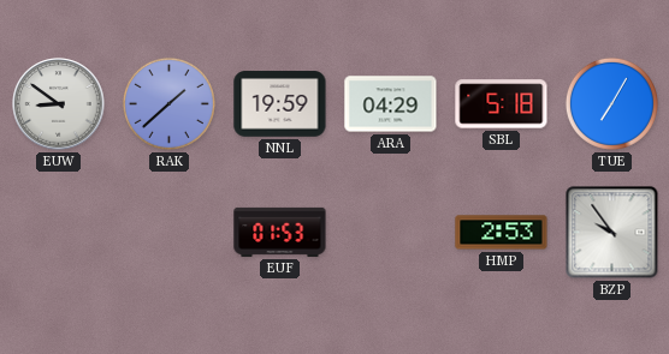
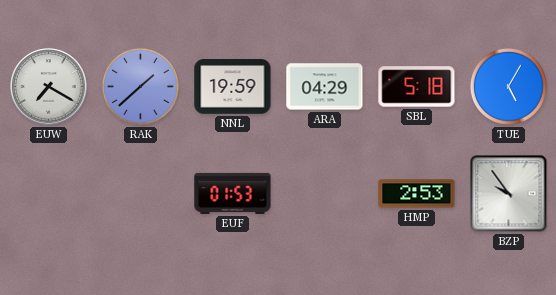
EUW: 8:51 -> 7:20 (49, 87)
TUE: 7:05 -> 5:05 (508, 86)
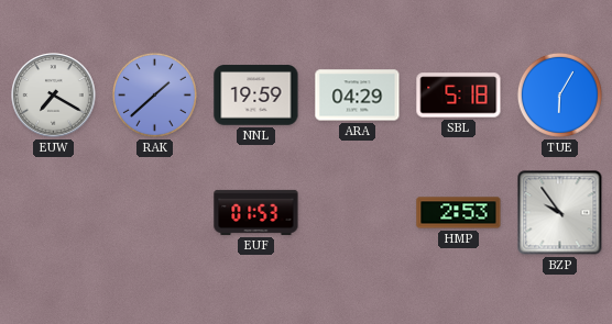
TUE: 5:05 -> 6:05 (559, 94)
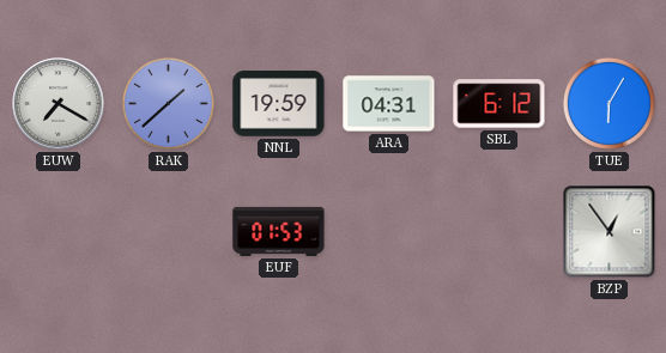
ARA: 04:29 -> 04:31 (389, 104)
SBL: 5:18 -> 6:12 (500, 104)
HMP: 2:53 -> none (459, 213)
BZP: 9:54 -> 12:54 (610, 232)
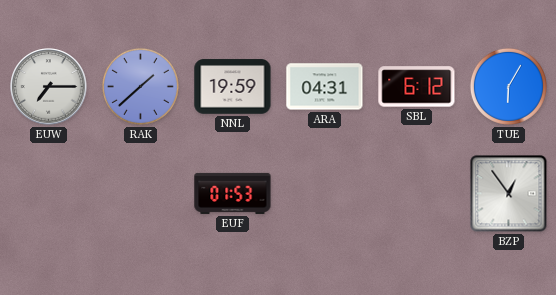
EUW: 7:20 -> 7:15 (49, 87)
